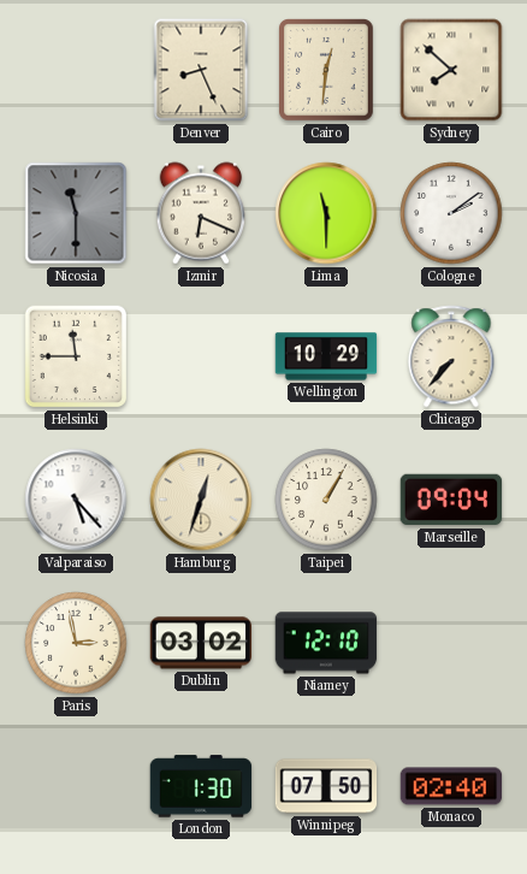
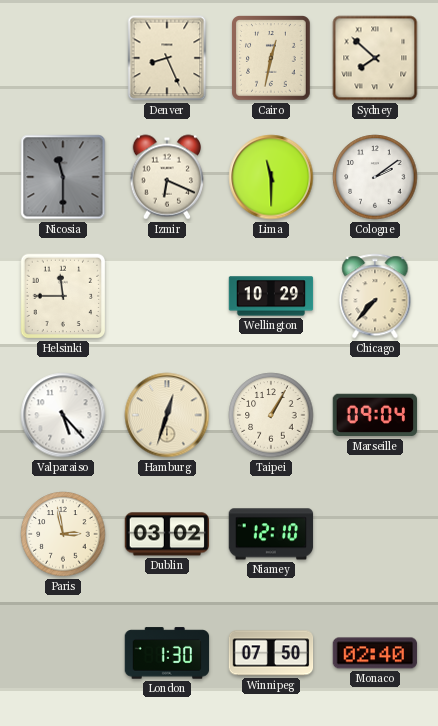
Cairo: 12:31 -> 12:32 (272, 58)
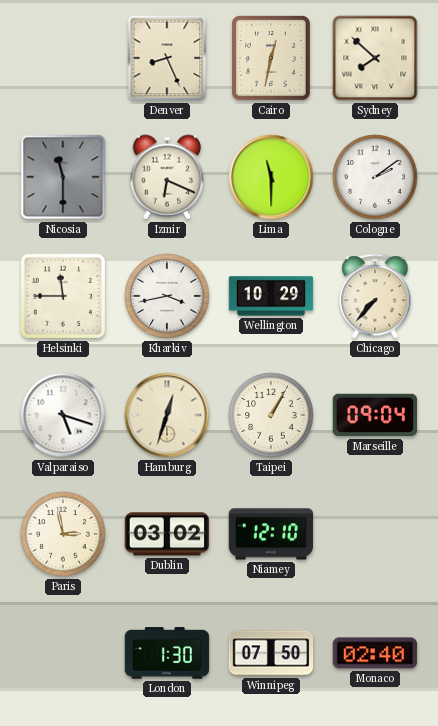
Kharkiv: none -> 3:43 (167, 296)
Valparaiso: 5:23 -> 5:18 (63, 415)
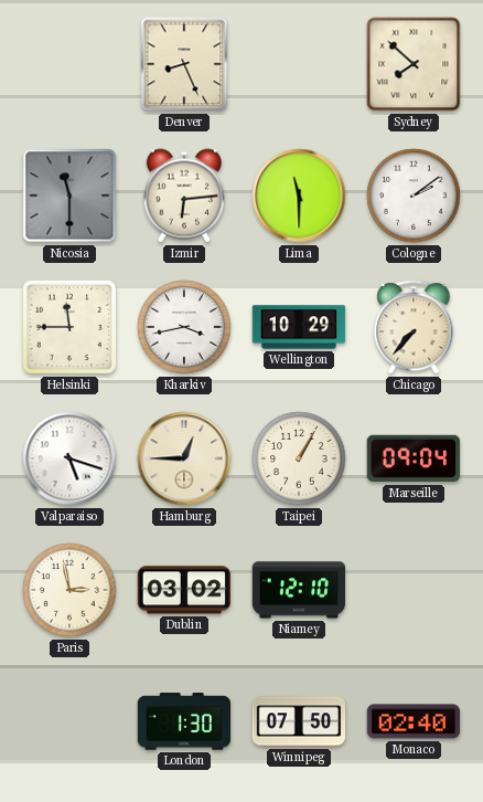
Cairo: 12:32 -> none (272, 58)
Izmir: 6:19 -> 6:14 (183, 196)
Hamburg: 12:33 -> 12:45 (184, 458)
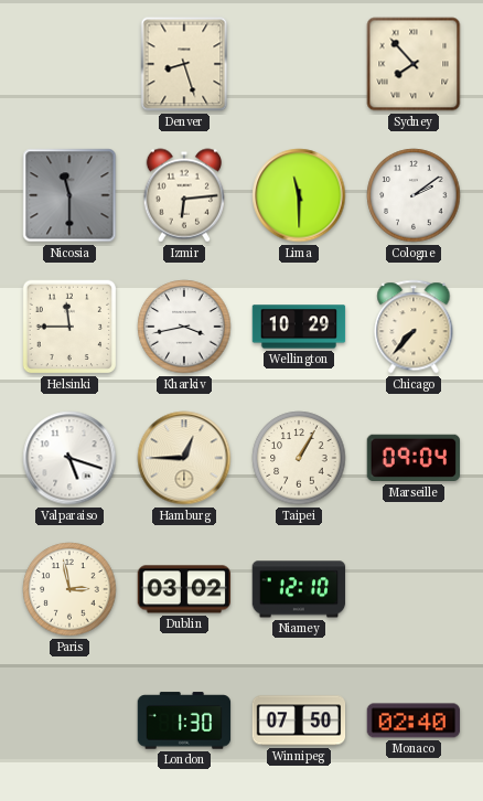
Denver: 8:26 -> 8:27 (184, 64)
Sydney: 7:52 -> 7:53 (414, 64)
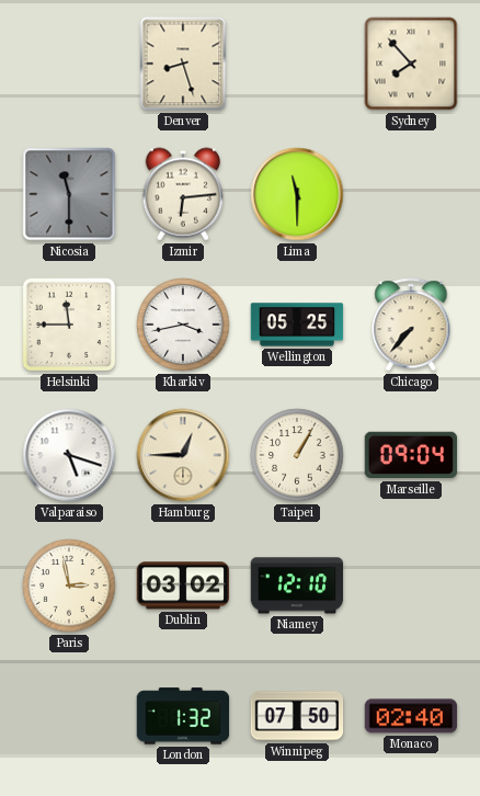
Cologne: 2:09 -> none (414, 195)
Wellington: 10:29 -> 05:25 (297, 325)
London: 1:30 -> 1:32 (183, 716)
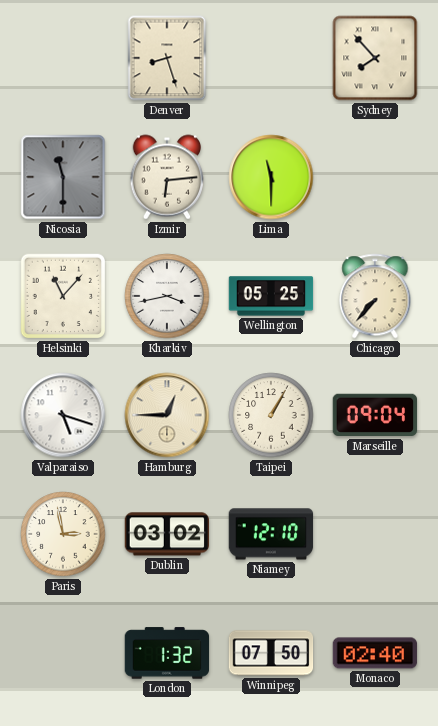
Helsinki: 11:45 -> 11:07 (63, 296)
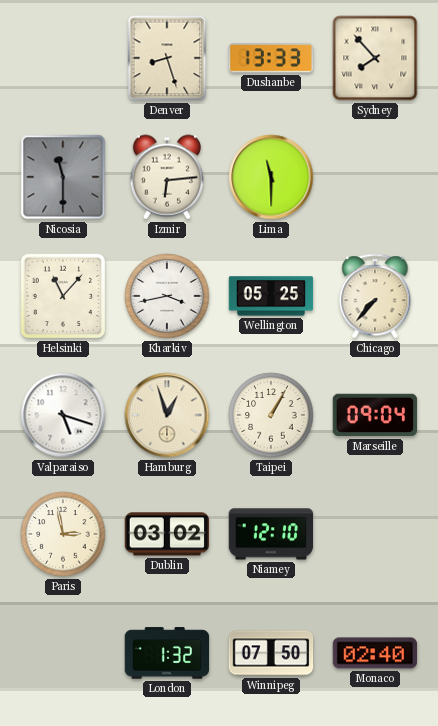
Dushanbe: none -> 13:33 (270, 58)
Hamburg: 12:45 -> 12:57 (167, 415)
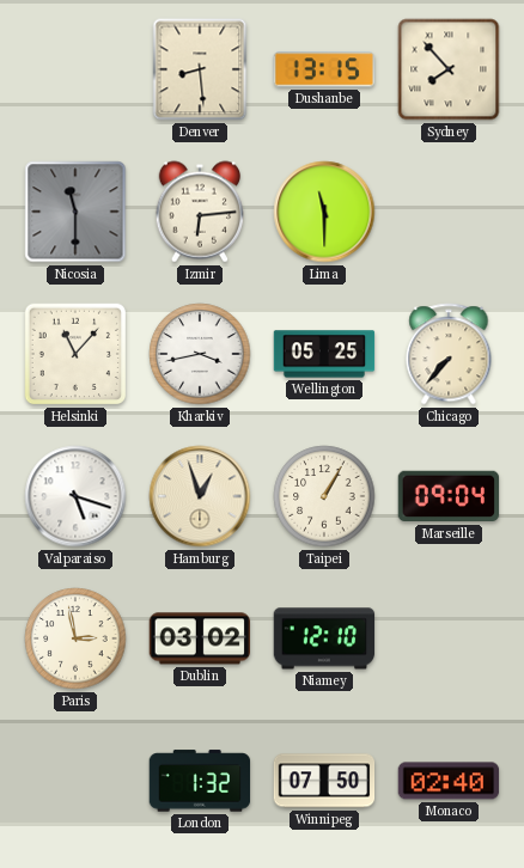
Denver: 8:27 -> 8:29 (200, 69)
Dushanbe: 13:33 -> 13:15 (323, 69)
